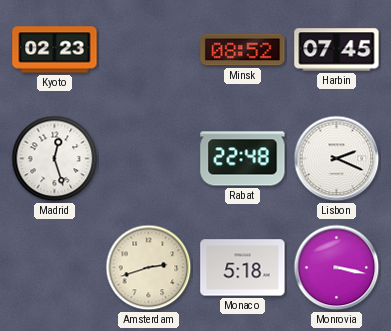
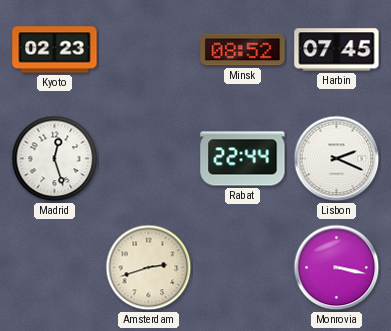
Rabat: 22:48 -> 22:44 (243, 159)
Monaco: 5:18 -> none (243, 268)
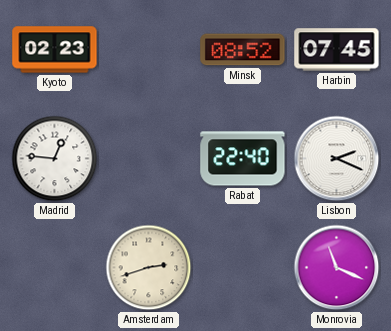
Madrid: 12:27 -> 12:46 (55, 159)
Rabat: 22:44 -> 22:40 (243, 159)
Monrovia: 3:17 -> 11:19 (337, 268)
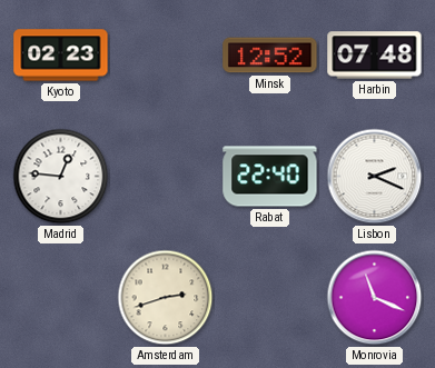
Minsk: 08:52 -> 12:52 (270, 56)
Harbin: 07:45 -> 07:48 (375, 56)
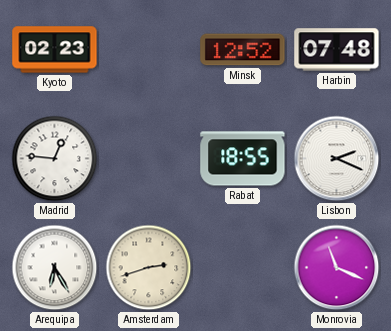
Rabat: 22:40 -> 18:55 (243, 159)
Arequipa: none -> 6:25 (55, 268)
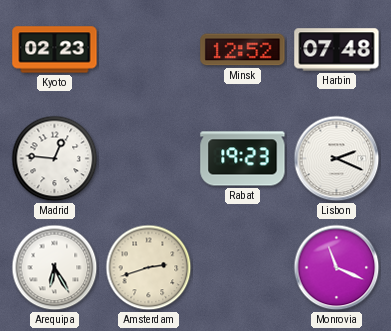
Rabat: 18:55 -> 19:23 (243, 159)
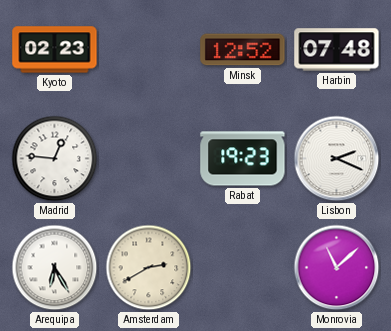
Amsterdam: 2:42 -> 2:40 (149, 268)
Monrovia: 11:19 -> 11:08 (337, 268)
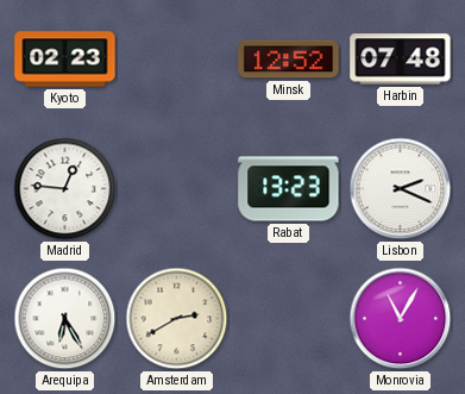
Rabat: 19:23 -> 13:23 (289, 189)
Monrovia: 11:08 -> 11:05 (401, 319)
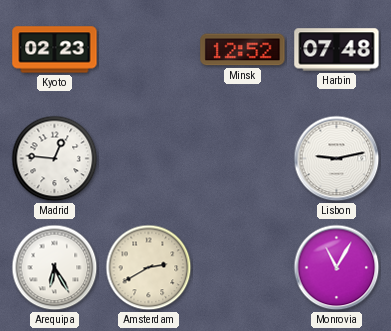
Rabat: 13:23 -> none (289, 189)
Lisbon: 2:19 -> 9:13 (337, 159)
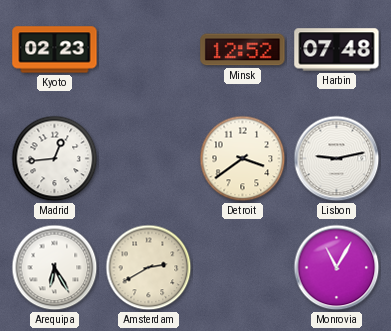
Madrid: 12:46 -> 12:44 (55, 159)
Detroit: none -> 3:39 (243, 159)
